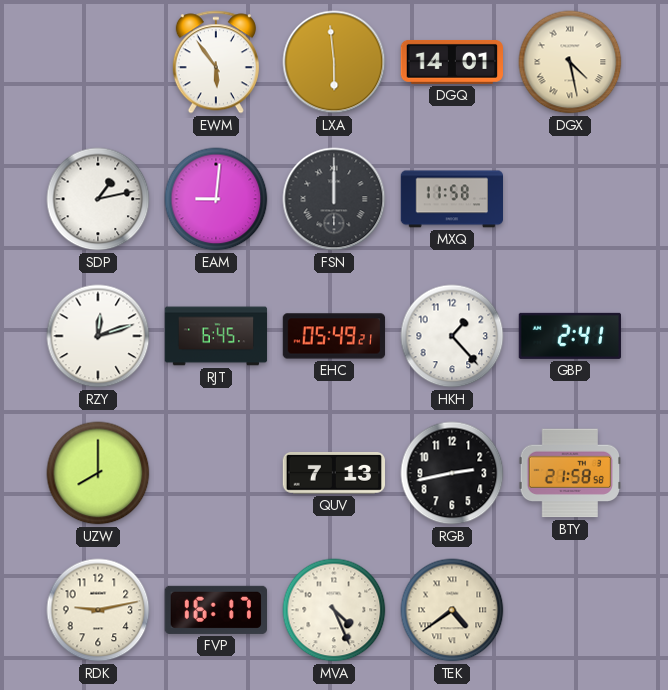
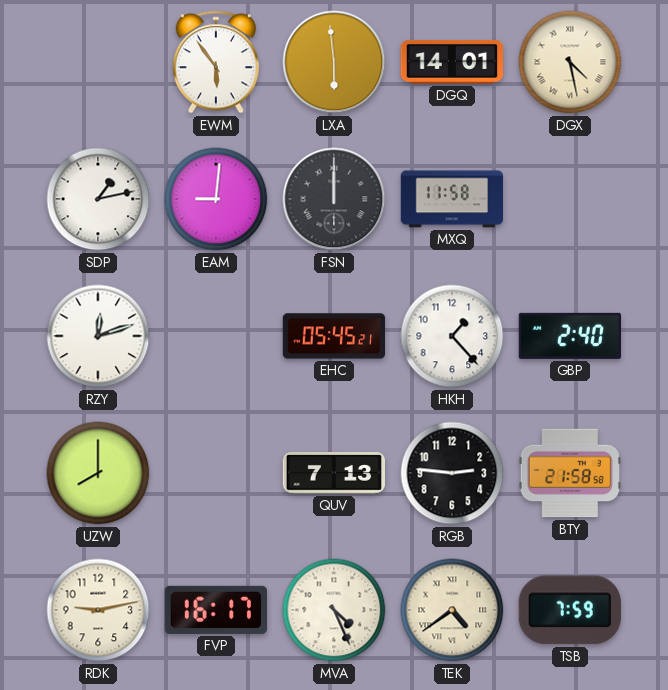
RJT: 6:45 -> none (216, 336)
EHC: 05:49 -> 05:45 (334, 336)
GBP: 2:41 -> 2:40 (570, 336)
RGB: 2:43 -> 2:46 (452, 473)
TSB: none -> 7:59 (570, 610)
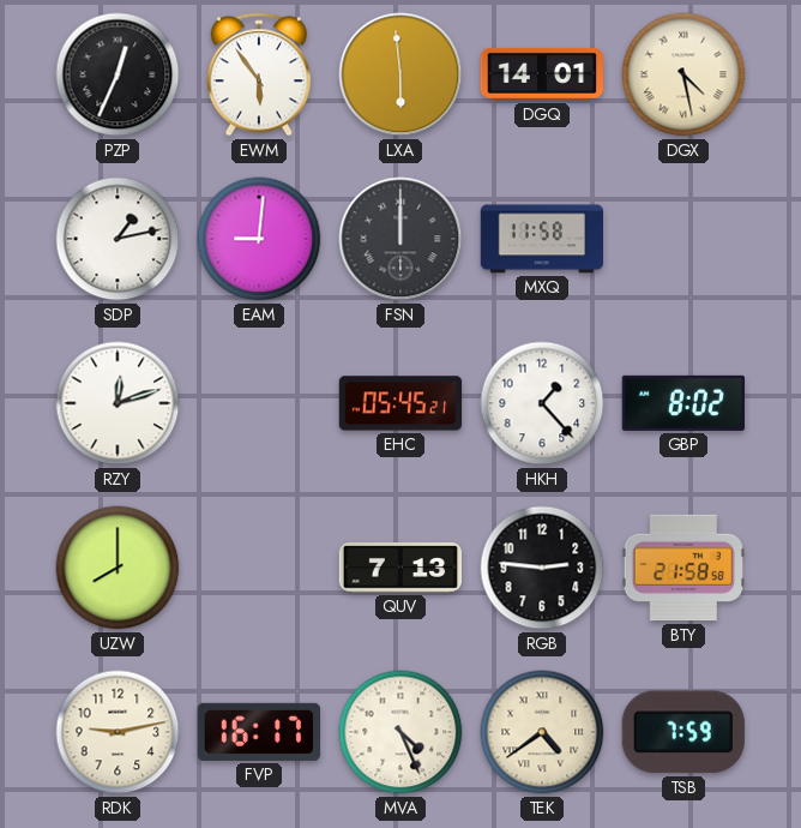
PZP: none -> 12:34 (118, 74)
GBP: 2:40 -> 8:02 (683, 403)
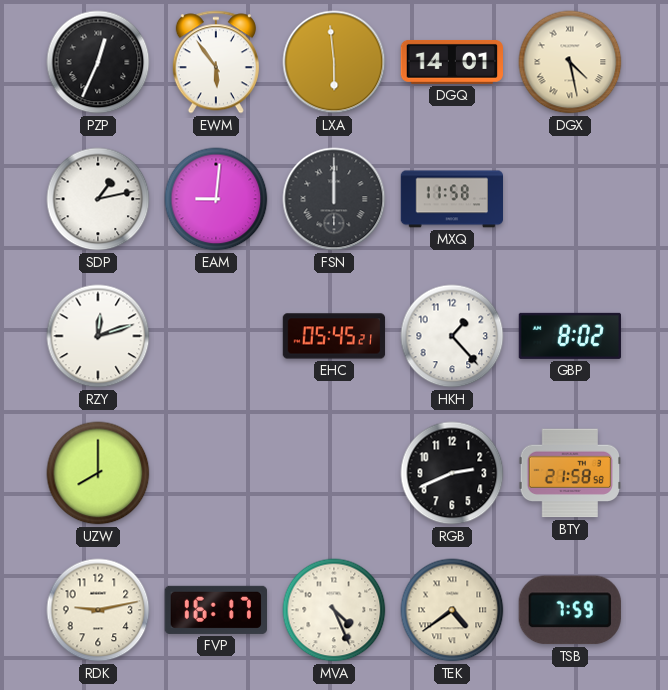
QUV: 7:13 -> none (399, 569)
RGB: 2:46 -> 2:41 (452, 473)
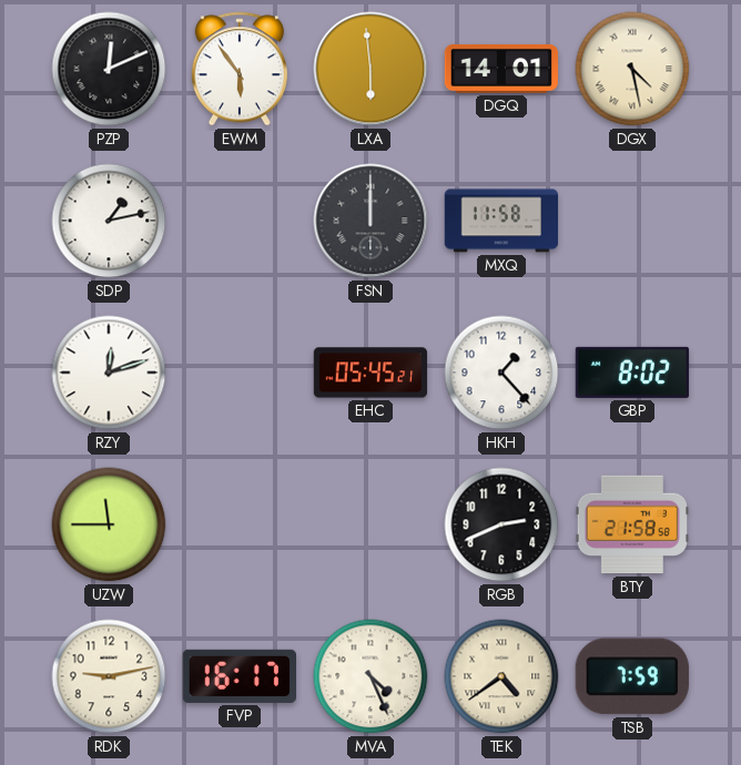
PZP: 12:34 -> 12:11 (109, 69)
EAM: 9:01 -> none (216, 199)
UZW: 8:00 -> 11:45 (109, 524)
